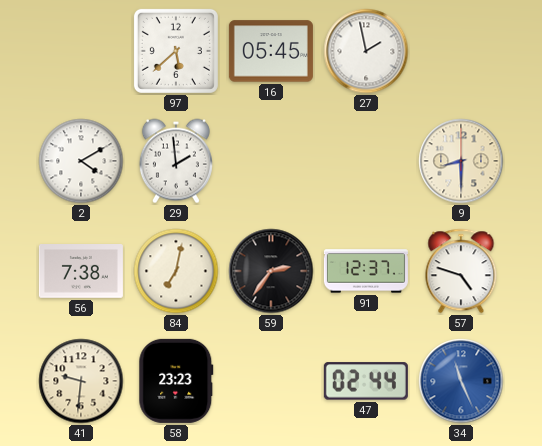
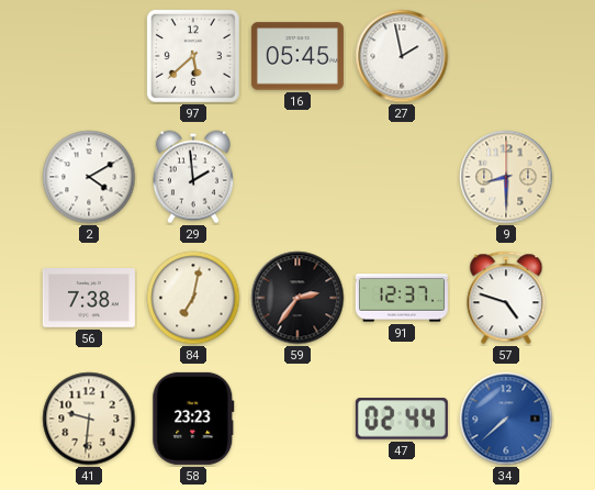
34: 11:26 -> 7:38 (506, 419)
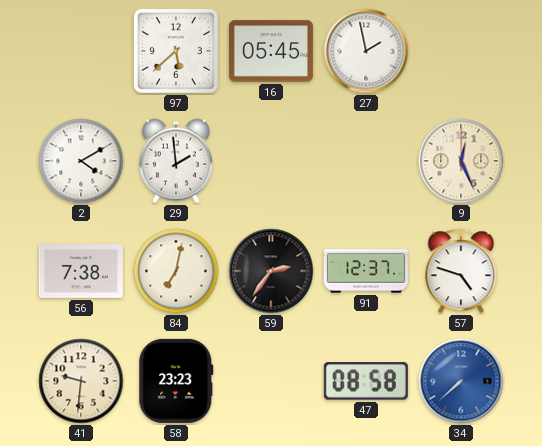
9: 8:30 -> 12:26 (461, 161)
47: 02:44 -> 08:58 (366, 381)
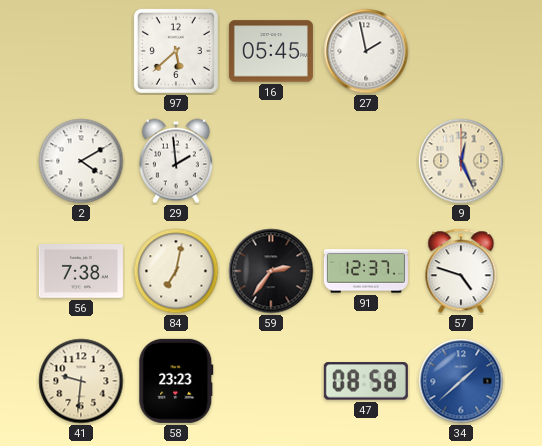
34: 7:38 -> 1:38 (461, 381)
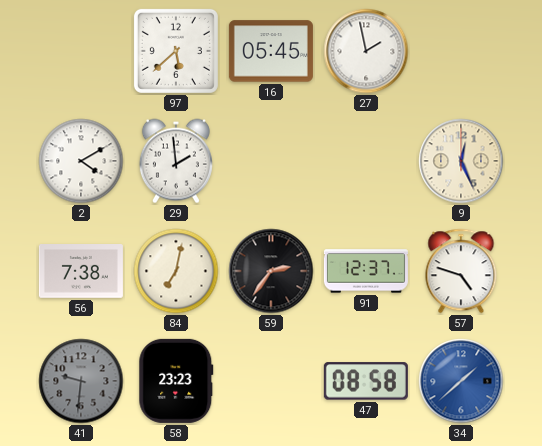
41 dial: cream -> grey (81, 381)
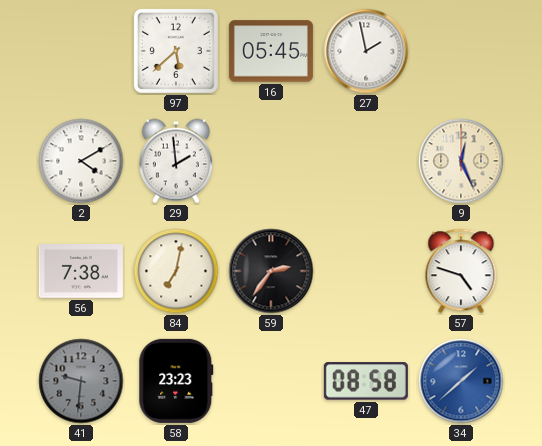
91: 12:37 -> none (366, 271)
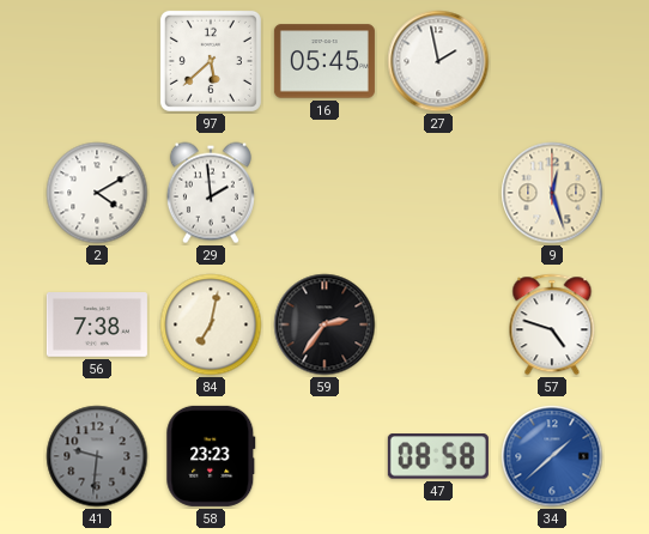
9: 12:26 -> 12:27 (552, 193)
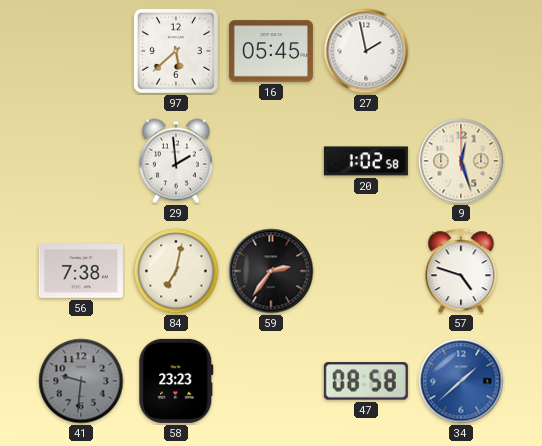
2: 4:10 -> none (97, 193)
20: none -> 1:02 (366, 161)
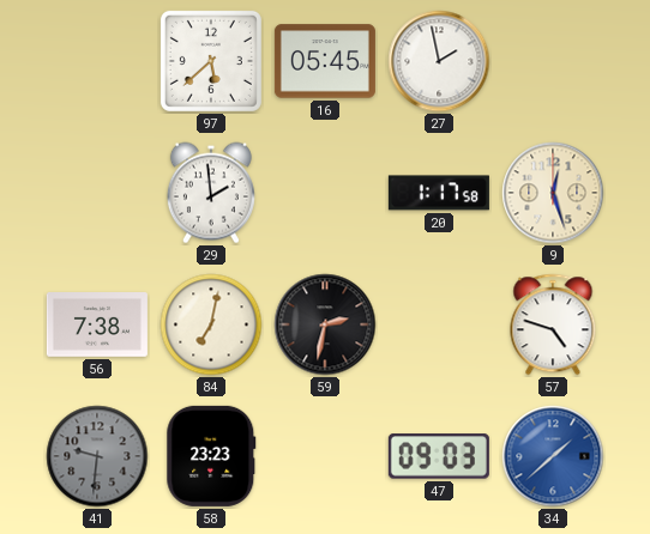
20: 1:02 -> 1:17 (439, 193)
59: 2:36 -> 2:32 (325, 324)
47: 08:58 -> 09:03 (439, 456)
